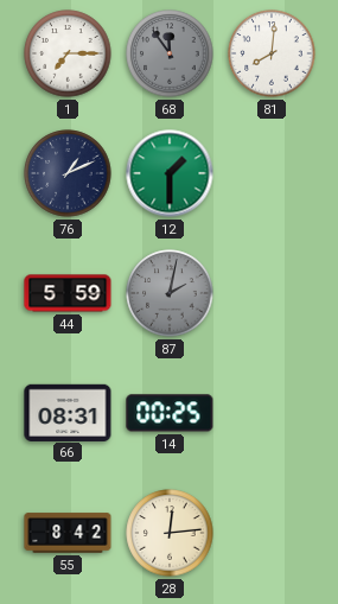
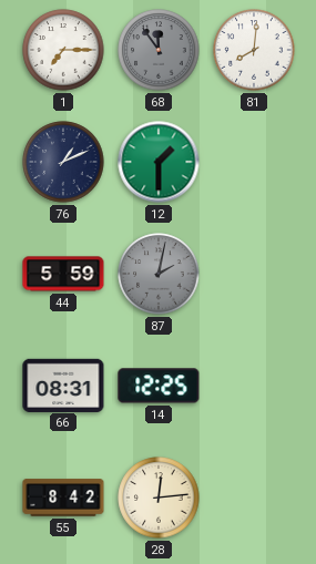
14: 00:25 -> 12:25 (159, 386)
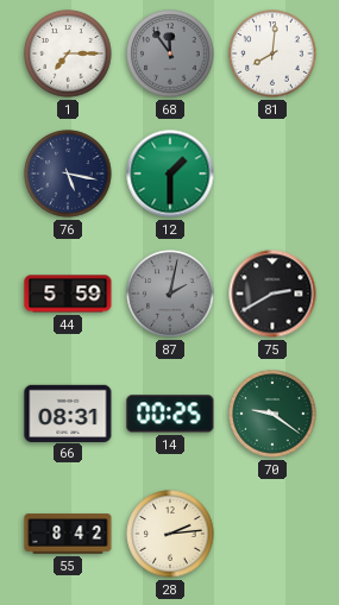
76: 1:11 -> 5:17 (68, 174)
75: none -> 2:40 (272, 294)
14: 12:25 -> 00:25 (170, 414)
70: none -> 9:21 (272, 414)
28: 12:14 -> 2:14 (170, 534)
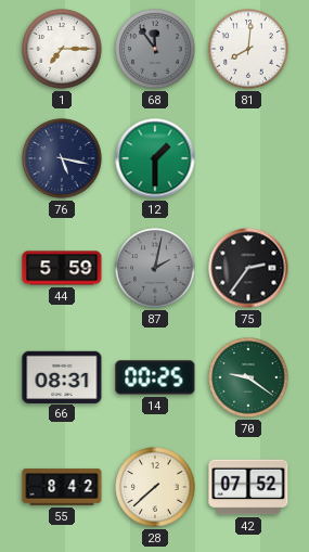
75: 2:40 -> 2:36 (248, 268)
28: 2:14 -> 7:38 (155, 487)
42: none -> 07:52 (248, 487)
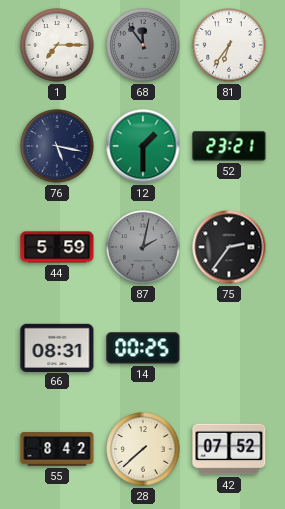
81: 8:01 -> 6:36 (229, 45)
52: none -> 23:21 (229, 146)
70: 9:21 -> none (248, 377)
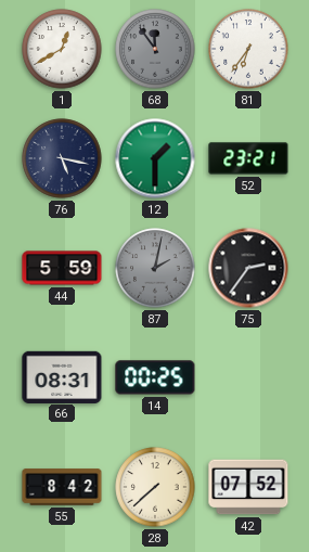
1: 7:15 -> 12:40 (62, 49)
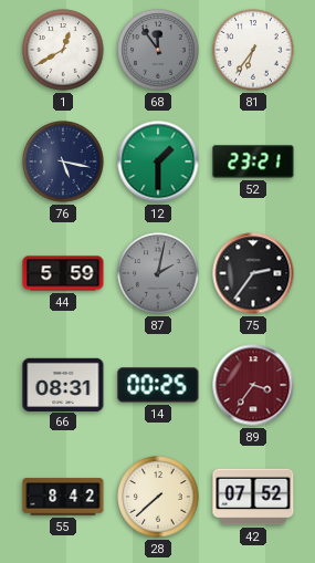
89: none -> 3:36 (253, 385)
